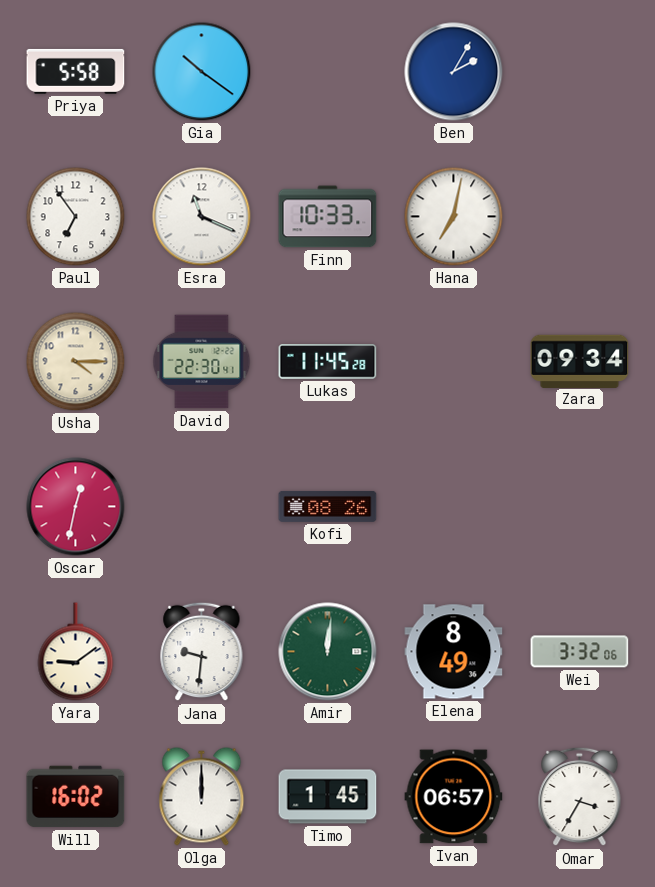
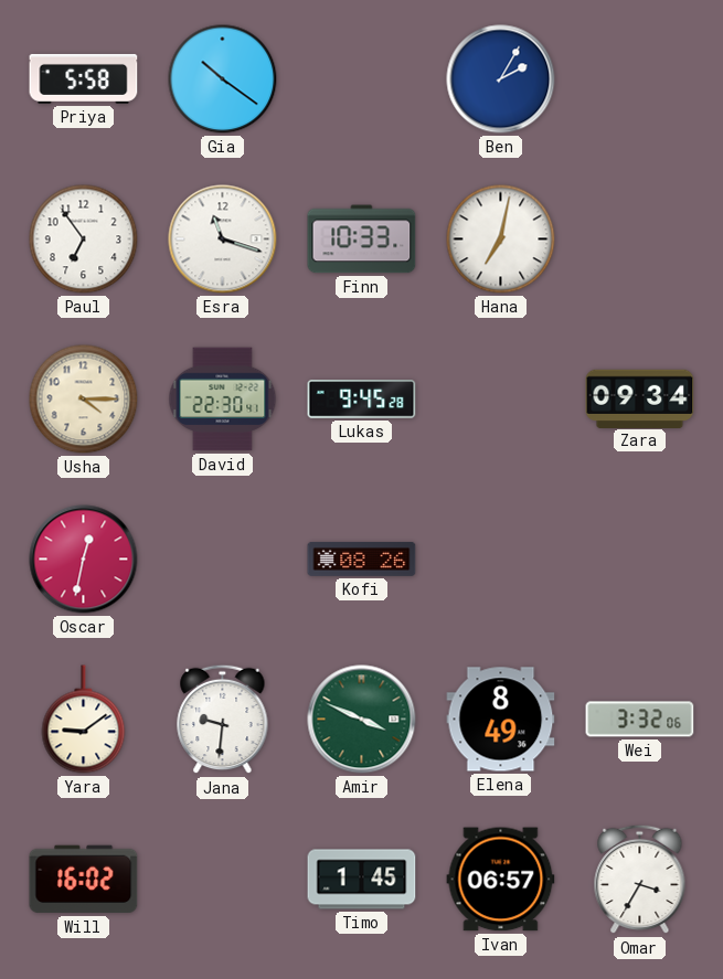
Esra: 11:19 -> 11:18 (223, 240)
Lukas: 11:45 -> 9:45 (362, 400)
Amir: 12:01 -> 3:49 (362, 720)
Olga: 12:00 -> none (202, 797)
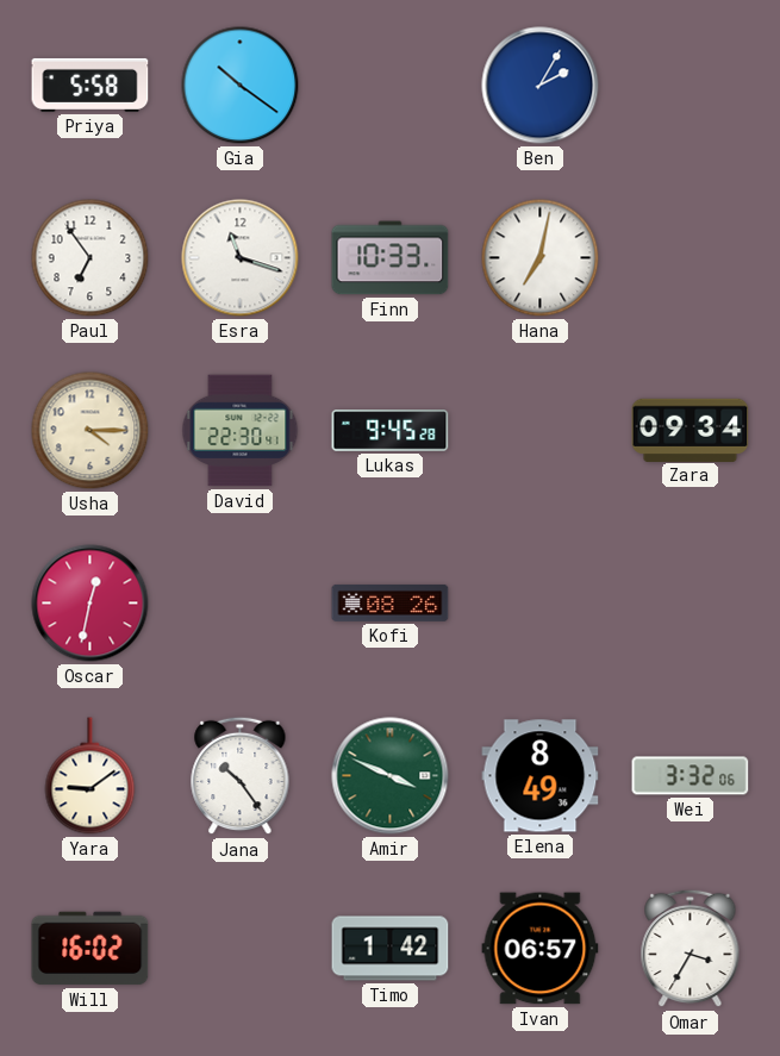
Jana: 9:31 -> 10:24 (241, 776)
Timo: 1:45 -> 1:42 (391, 949)
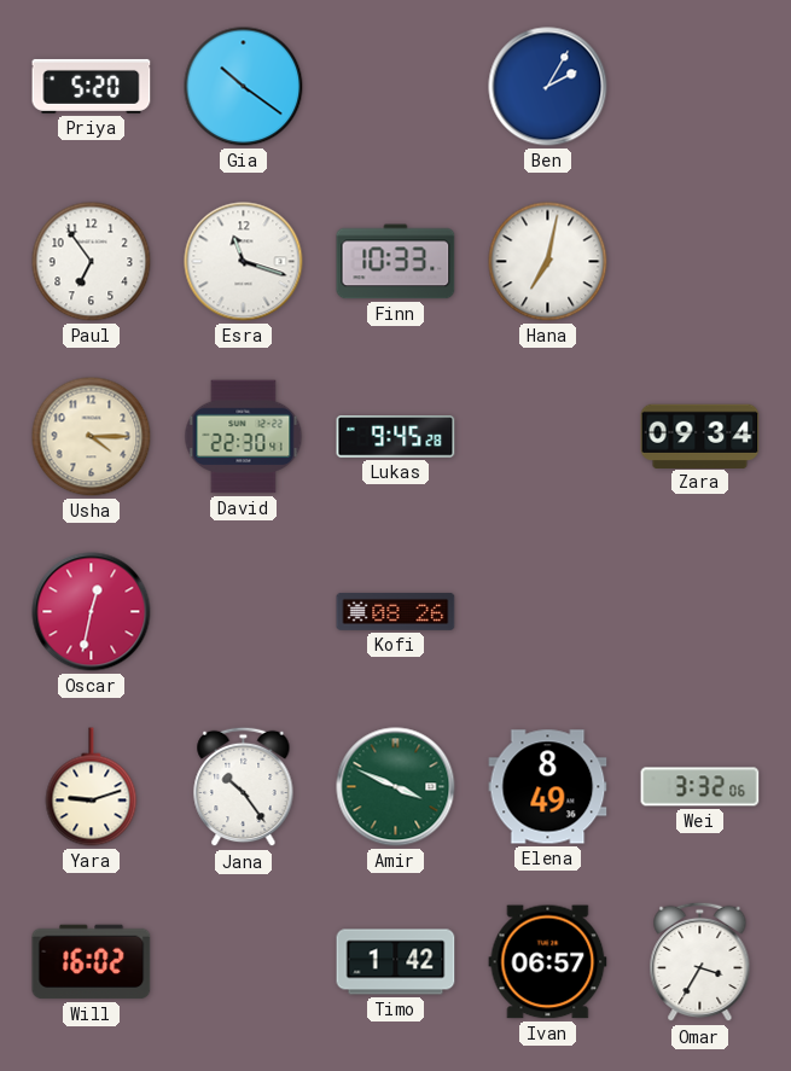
Priya: 5:58 -> 5:20 (92, 86)
Yara: 9:09 -> 9:12 (92, 787)
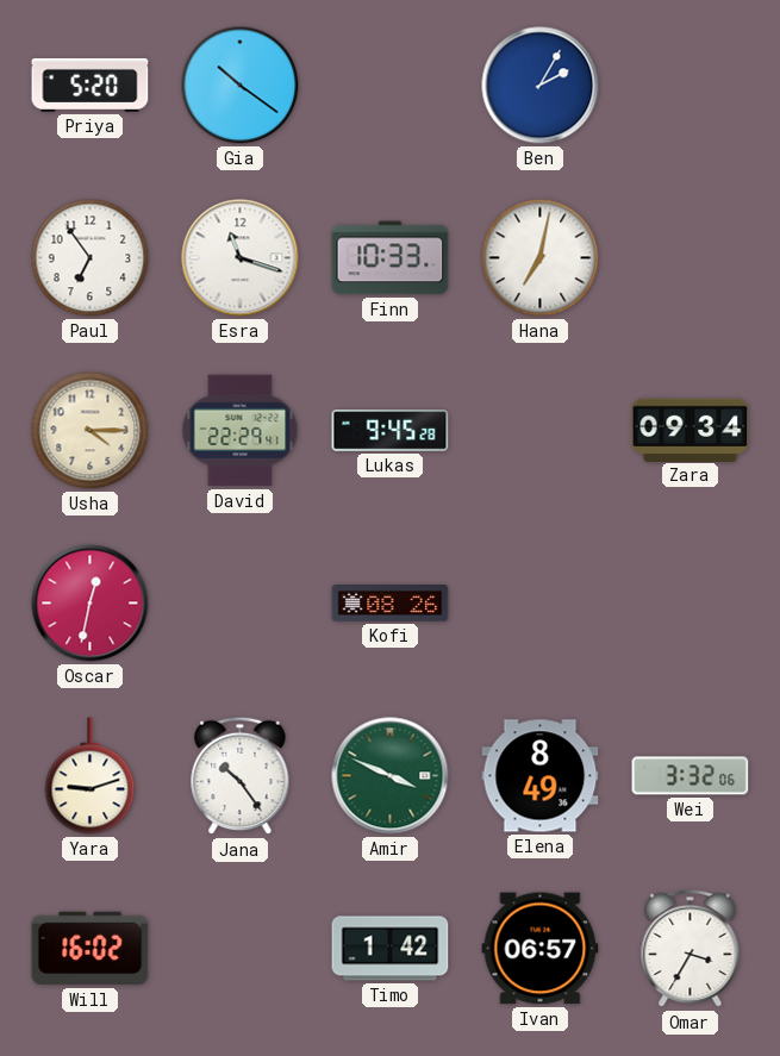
David: 22:30 -> 22:29 (241, 431)
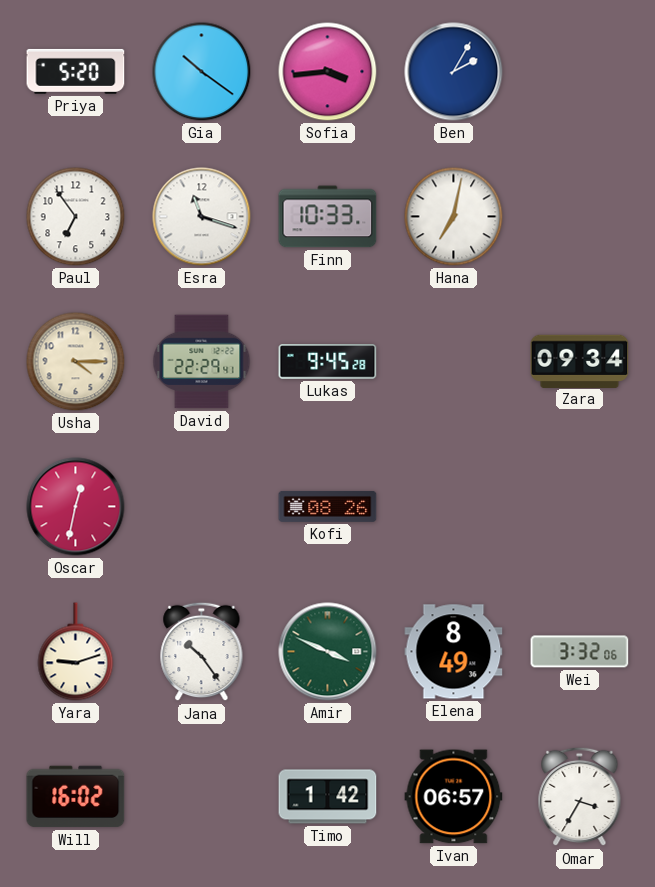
Sofia: none -> 3:44 (328, 72)
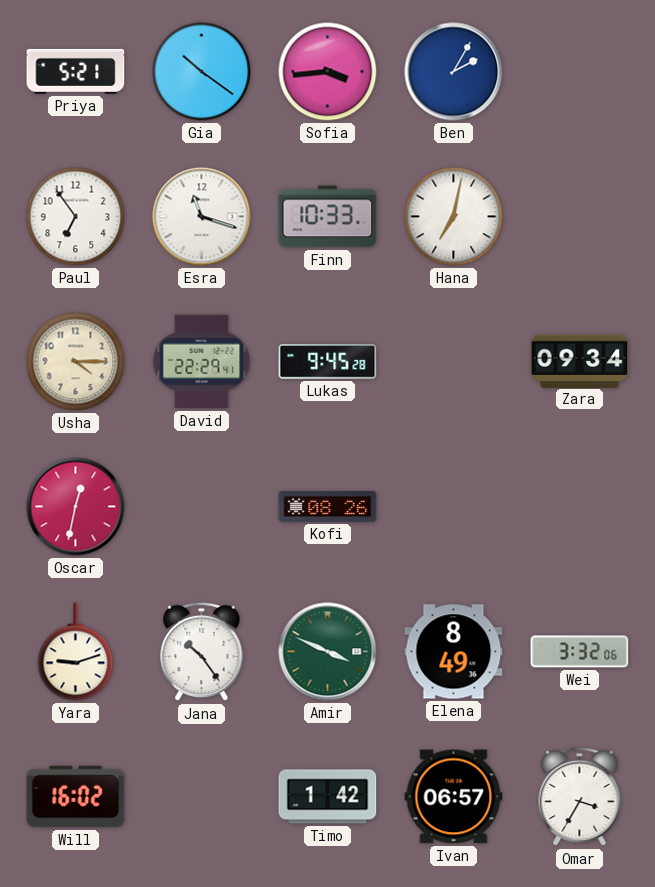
Priya: 5:20 -> 5:21 (76, 71)
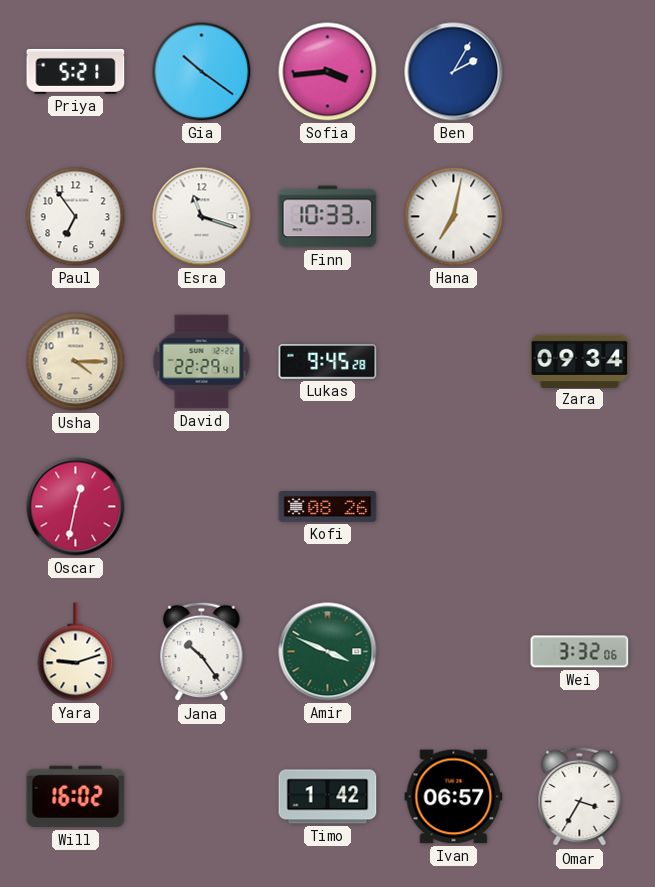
Elena: 8:49 -> none (454, 652)
